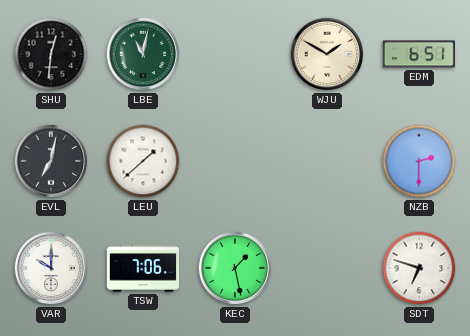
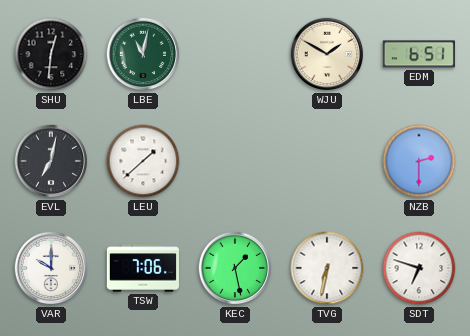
TVG: none -> 6:32 (327, 268)
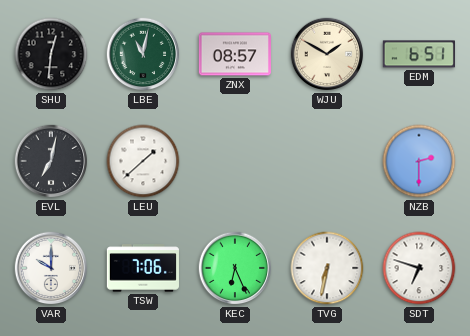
ZNX: none -> 08:57 (235, 54)
KEC: 1:28 -> 6:26 (235, 268)
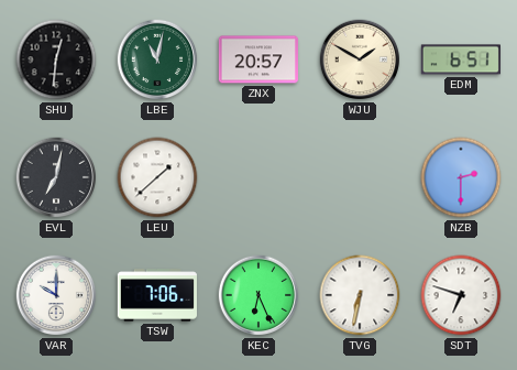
ZNX: 08:57 -> 20:57 (258, 59)
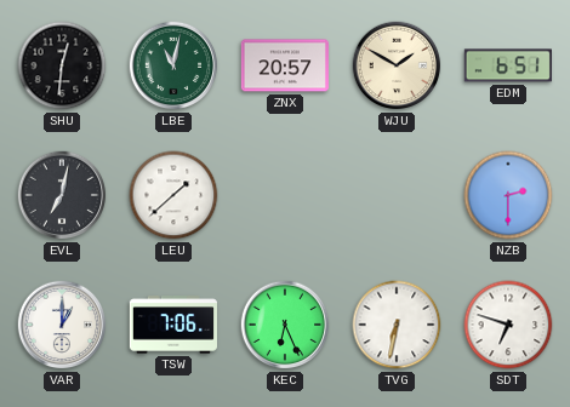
VAR: 10:00 -> 1:00 (62, 325)
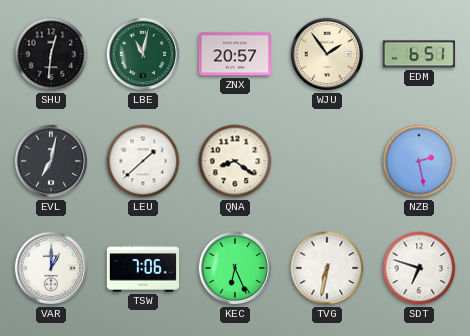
WJU: 1:50 -> 1:54 (327, 54)
QNA: none -> 8:21 (235, 161)
NZB: 2:30 -> 2:28 (419, 161)
